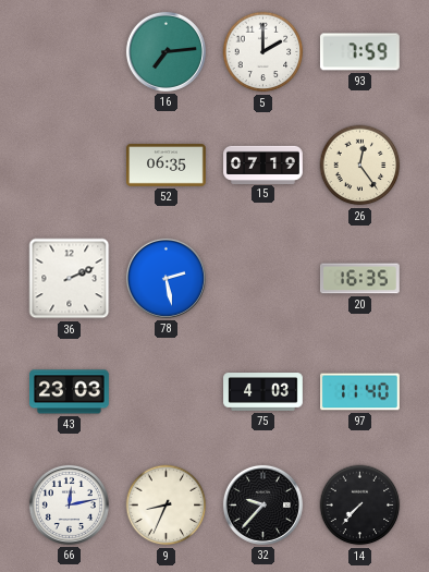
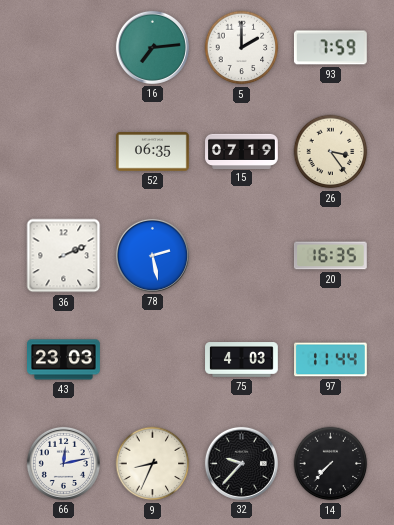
26: 12:24 -> 3:24 (331, 152)
97: 11:40 -> 11:44 (331, 360)
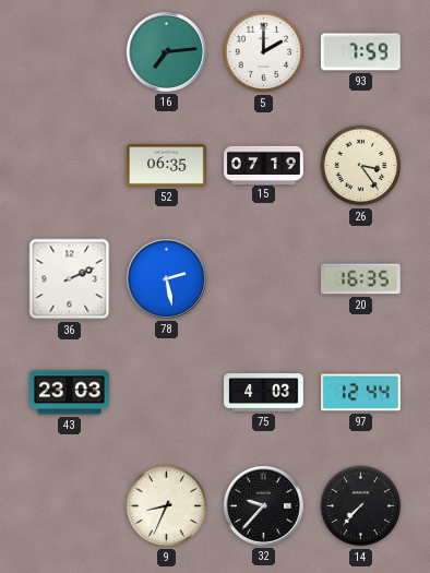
97: 11:44 -> 12:44 (361, 393)
66: 12:13 -> none (63, 463)
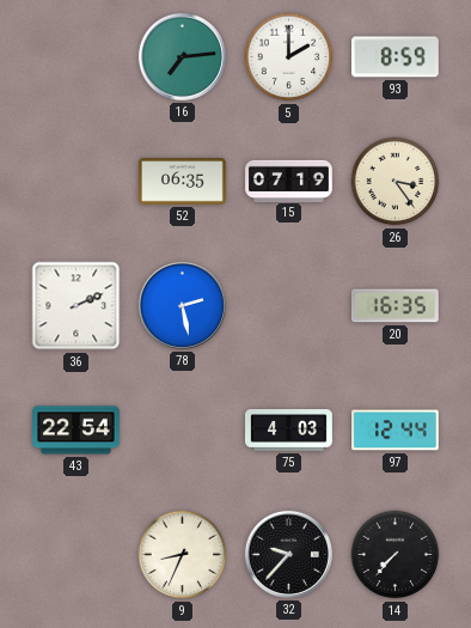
93: 7:59 -> 8:59 (394, 57)
43: 23:03 -> 22:54 (77, 431)
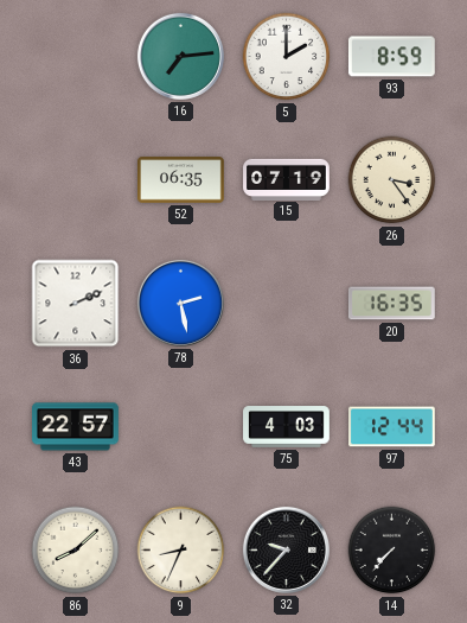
43: 22:54 -> 22:57 (76, 427)
86: none -> 8:08 (76, 551)
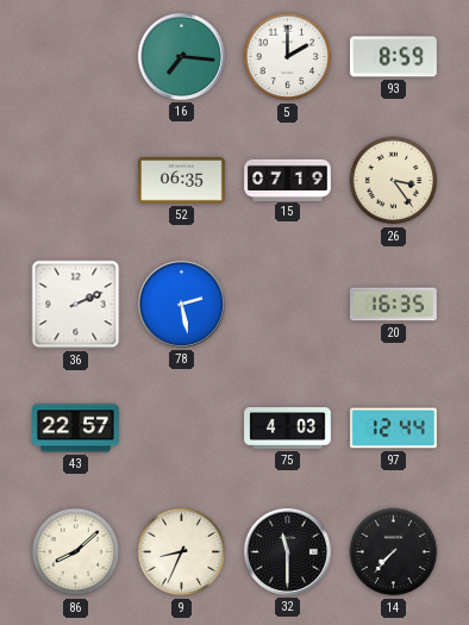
16: 7:14 -> 7:16 (181, 56)
32: 9:37 -> 11:30 (287, 551)
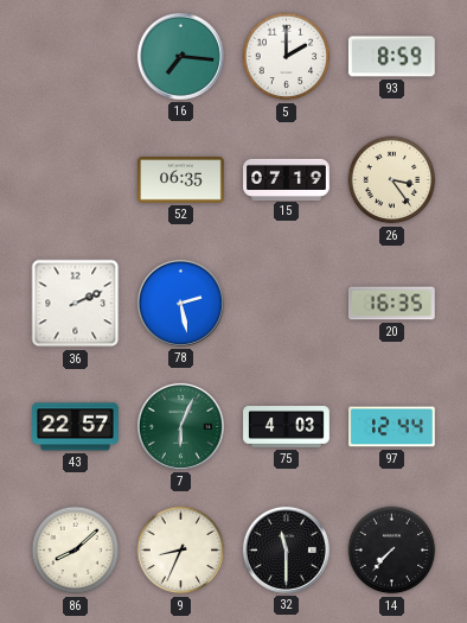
7: none -> 6:04 (180, 426)
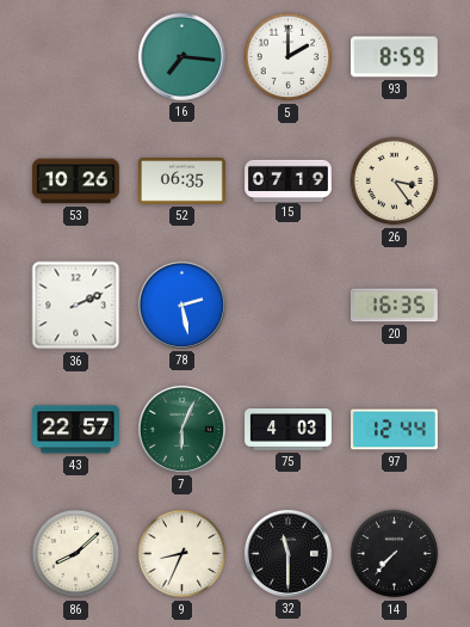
53: none -> 10:26 (76, 182)
